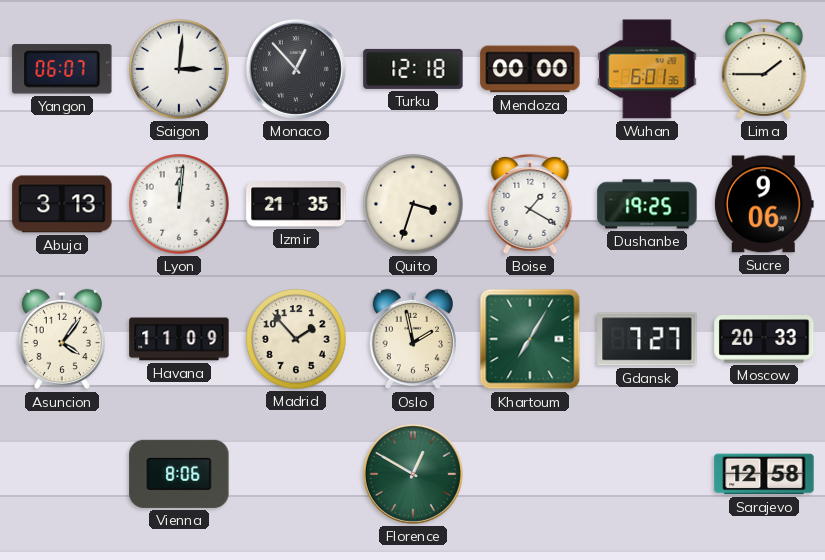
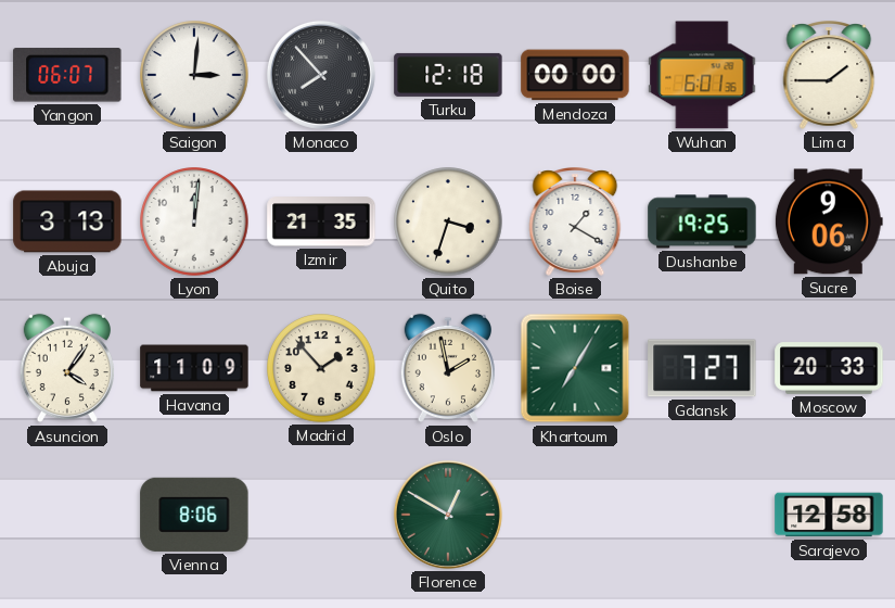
Monaco: 12:53 -> 7:53 (321, 75)
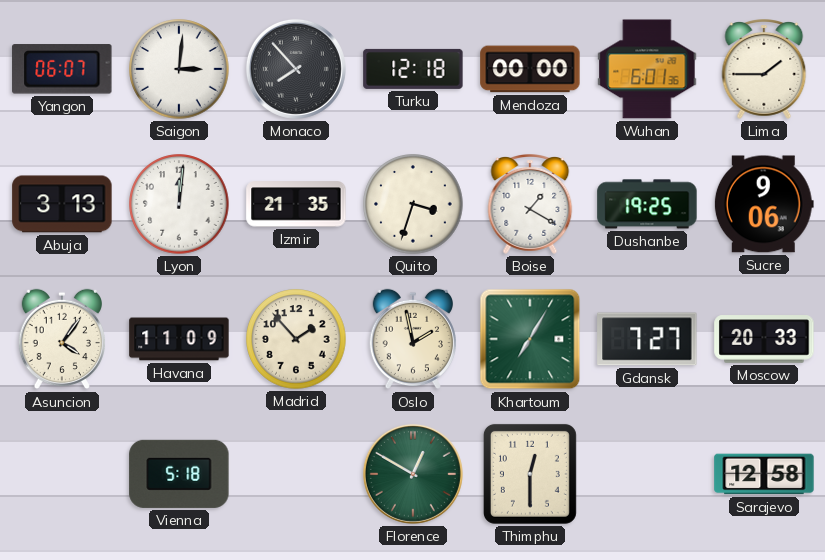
Vienna: 8:06 -> 5:18 (179, 474)
Thimphu: none -> 12:30 (530, 474)
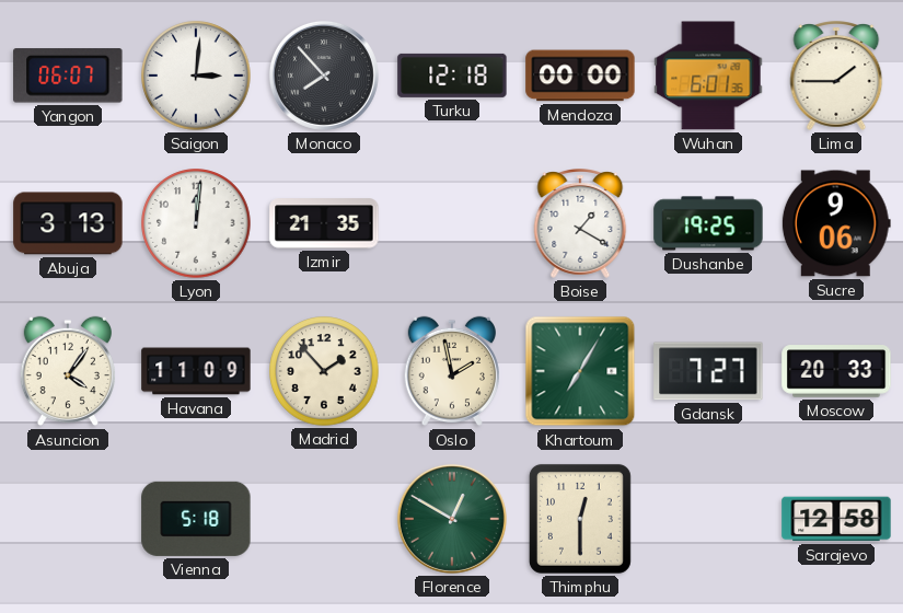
Quito: 3:33 -> none (413, 204)
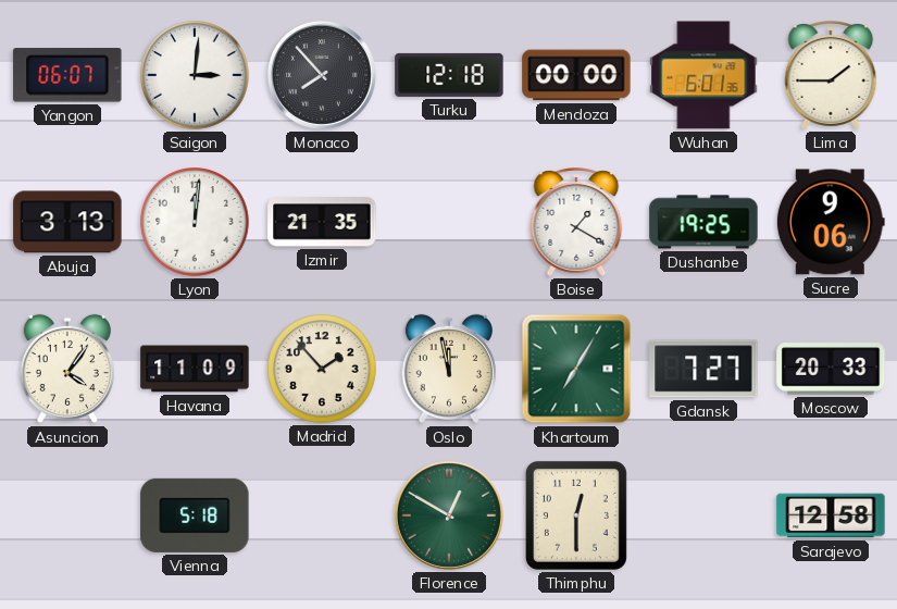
Oslo: 1:58 -> 11:58 (449, 369)
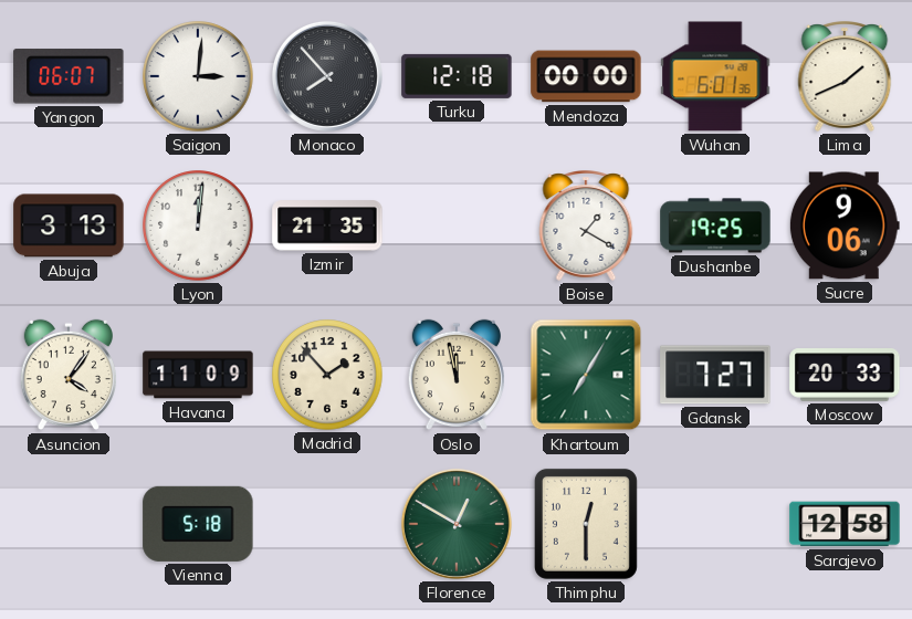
Lima: 1:45 -> 1:41 (845, 77)
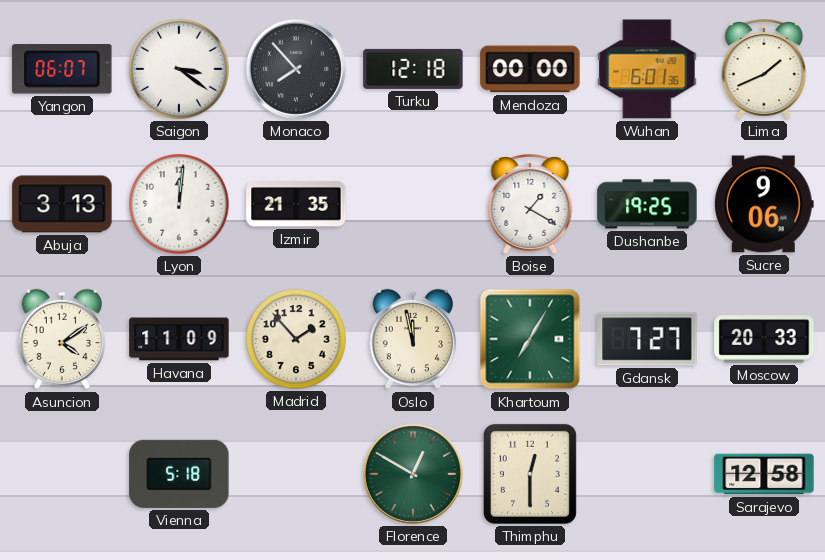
Saigon: 3:01 -> 3:21 (179, 69)
Asuncion: 4:06 -> 4:09 (62, 339)
